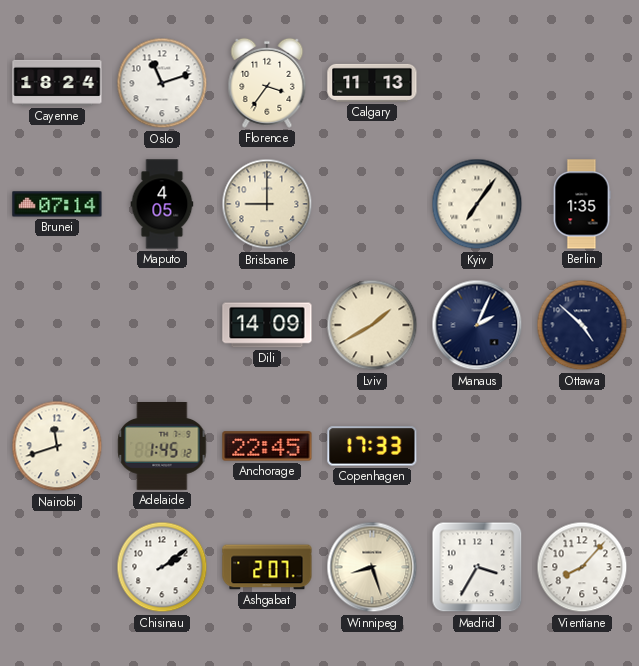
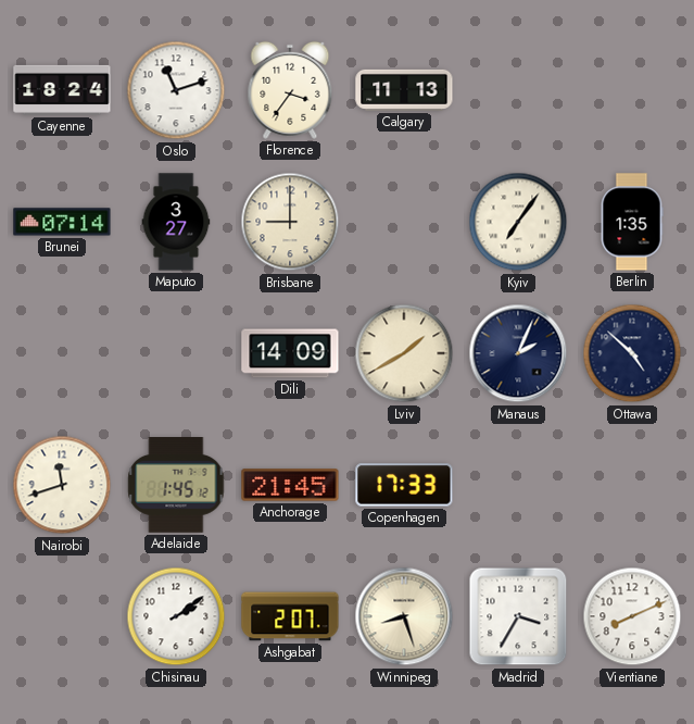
Maputo: 4:05 -> 3:27 (176, 222)
Anchorage: 22:45 -> 21:45 (290, 485)
Vientiane: 8:07 -> 8:11 (632, 616)
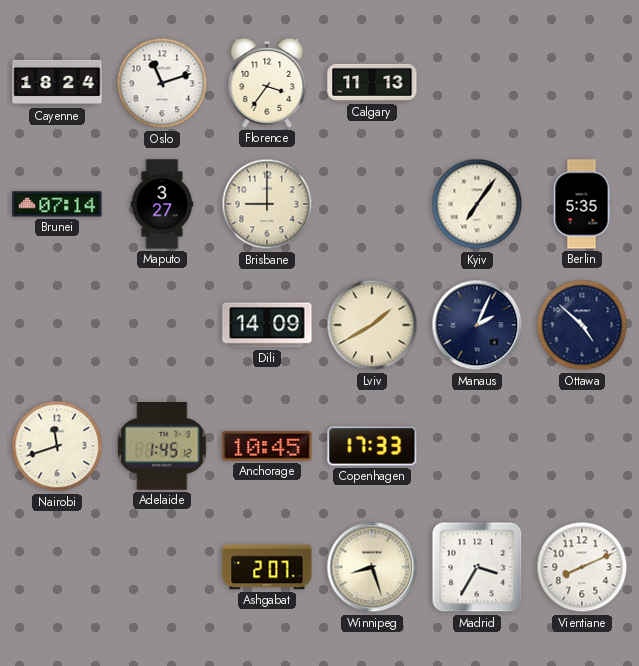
Berlin: 1:35 -> 5:35 (582, 204)
Anchorage: 21:45 -> 10:45 (267, 446)
Chisinau: 2:09 -> none (176, 616)
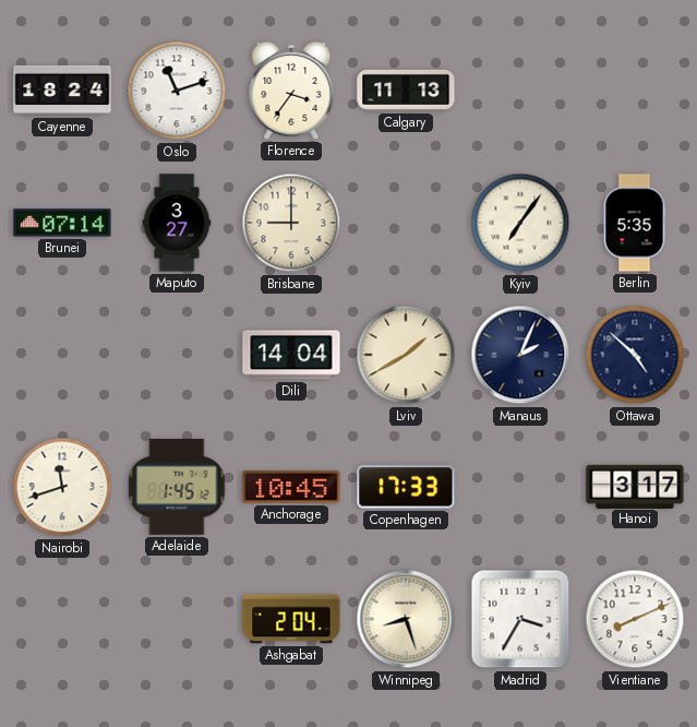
Dili: 14:09 -> 14:04 (291, 355)
Hanoi: none -> 3:17 (635, 486)
Ashgabat: 2:07 -> 2:04 (291, 619)
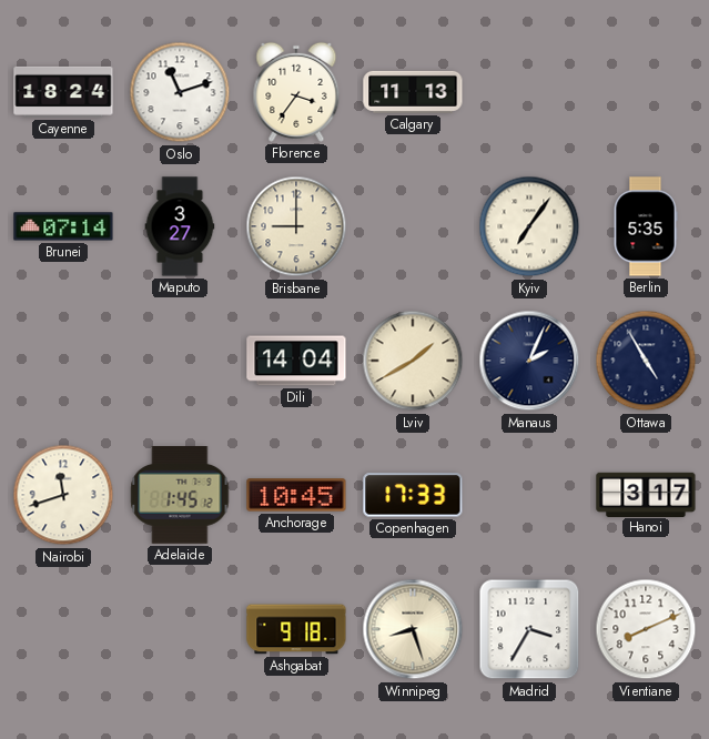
Ottawa: 4:52 -> 4:55 (646, 361)
Ashgabat: 2:04 -> 9:18 (296, 629)
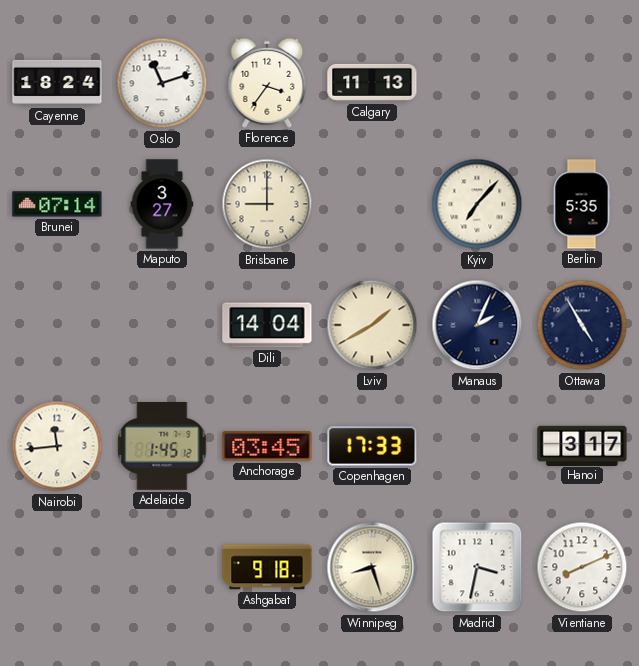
Kyiv: 7:06 -> 7:07 (477, 204)
Nairobi: 11:42 -> 11:44 (57, 446)
Anchorage: 10:45 -> 03:45 (267, 446)
Madrid: 3:35 -> 3:32 (477, 567)
